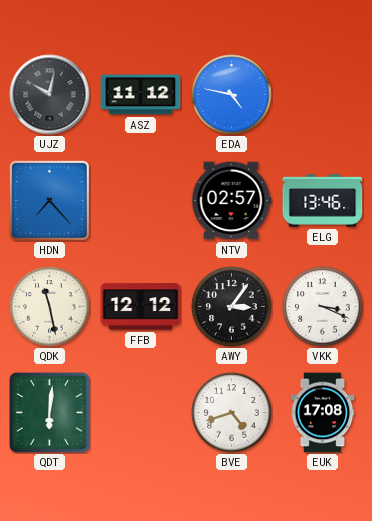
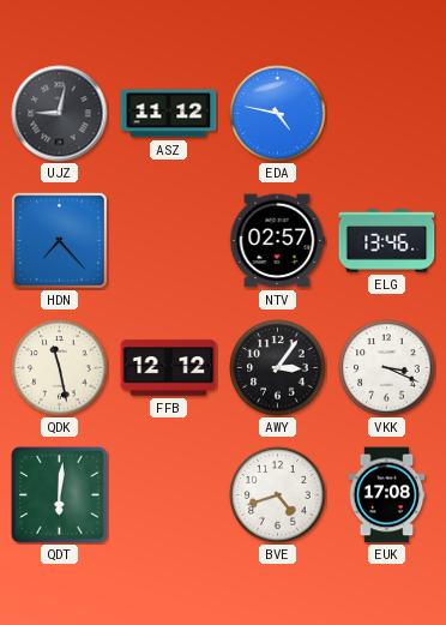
UJZ: 10:02 -> 9:02 (60, 114)
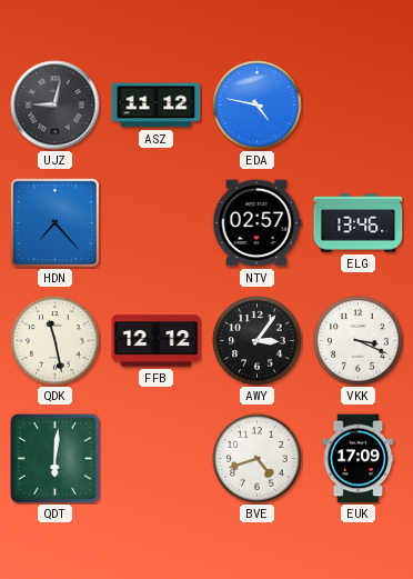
EUK: 17:08 -> 17:09 (359, 459)
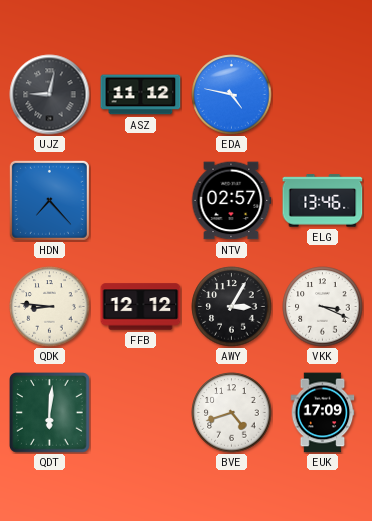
QDK: 11:28 -> 8:46 (50, 307)
AWY: 3:06 -> 3:05 (232, 307)
